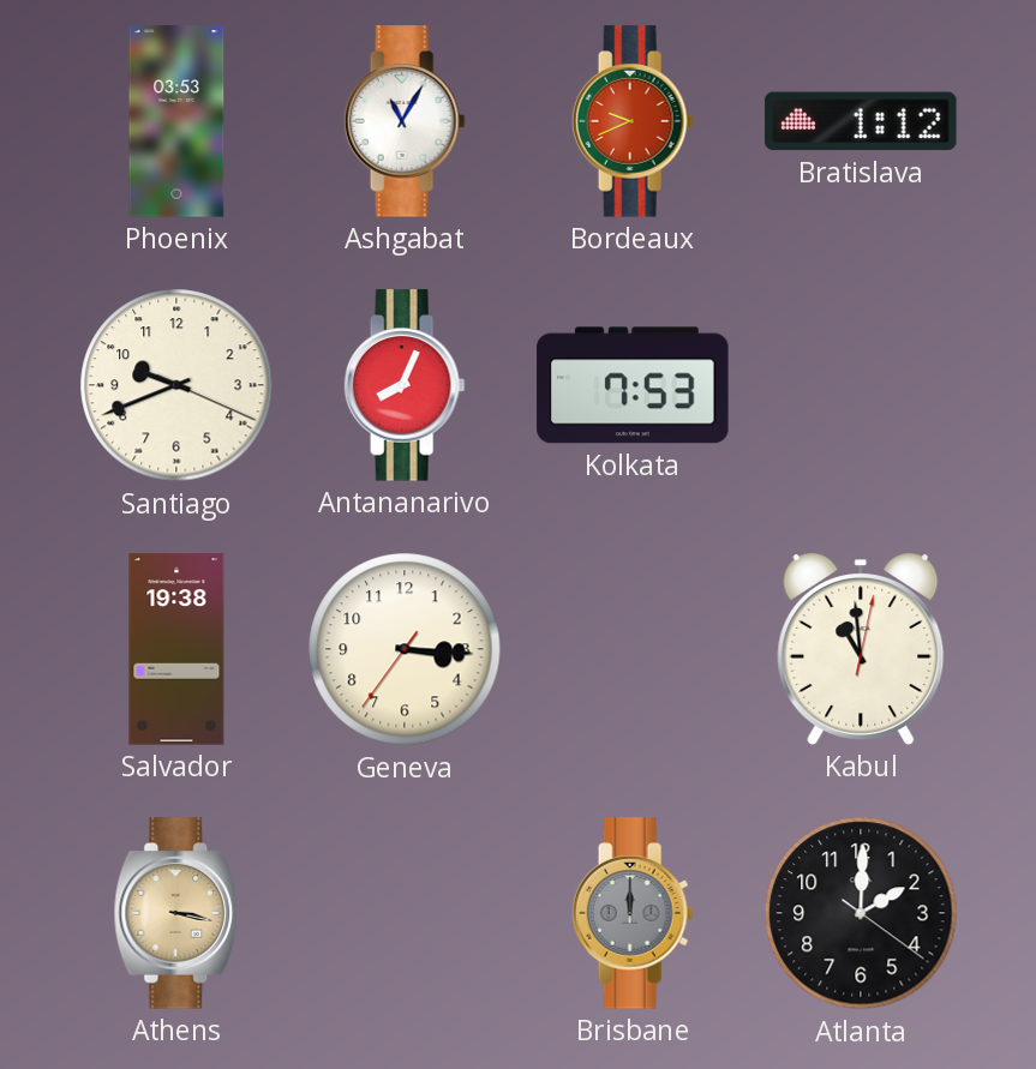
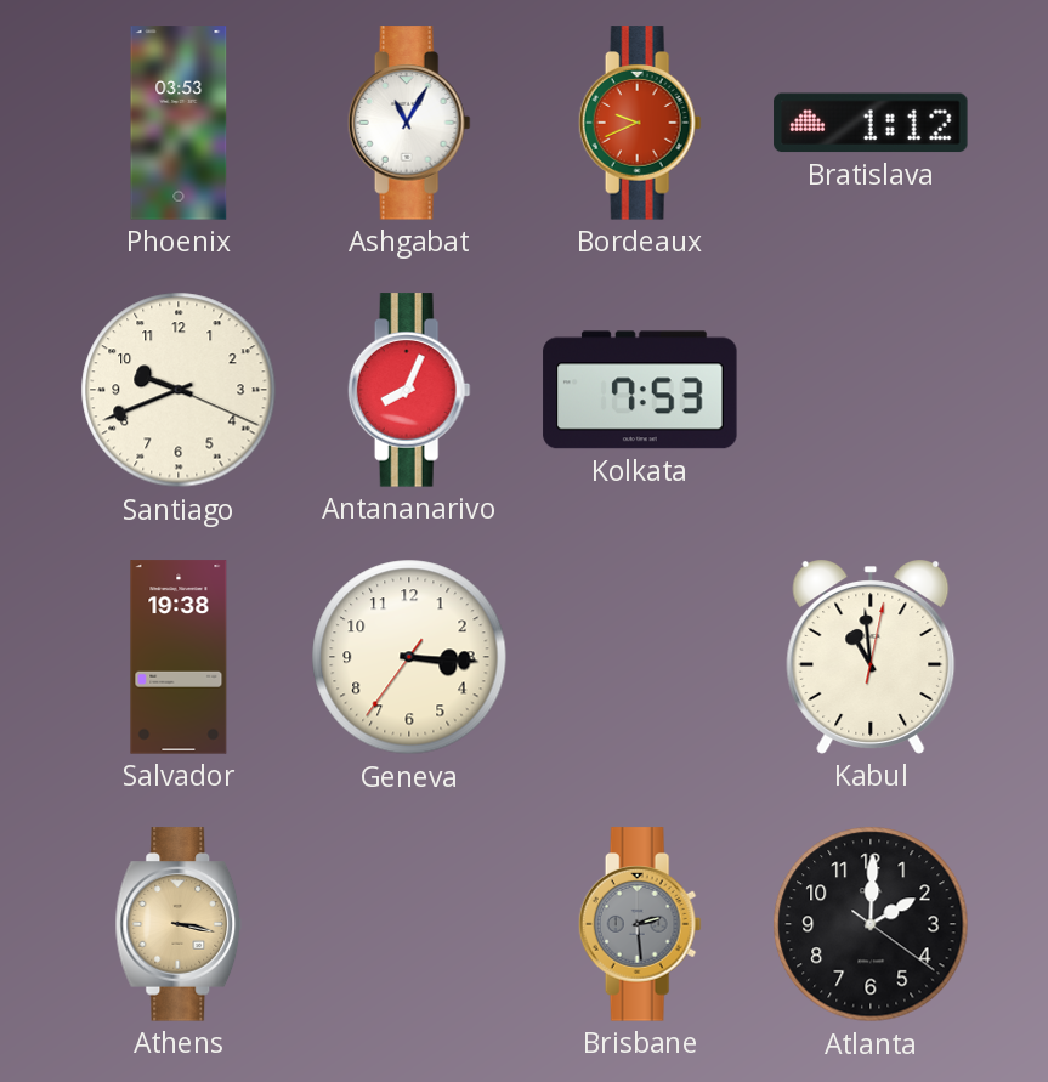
Brisbane: 12:00 -> 2:29 (640, 924)
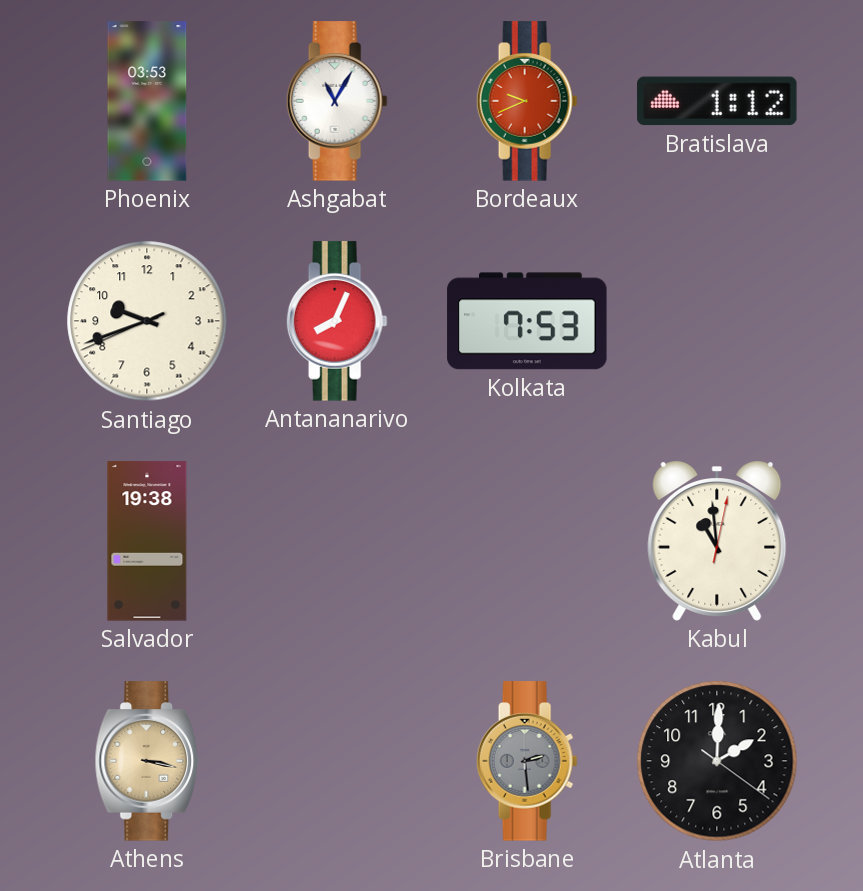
Santiago: 9:41:19 -> 9:41:41 (147, 321)
Geneva: 3:15 -> none (409, 657)
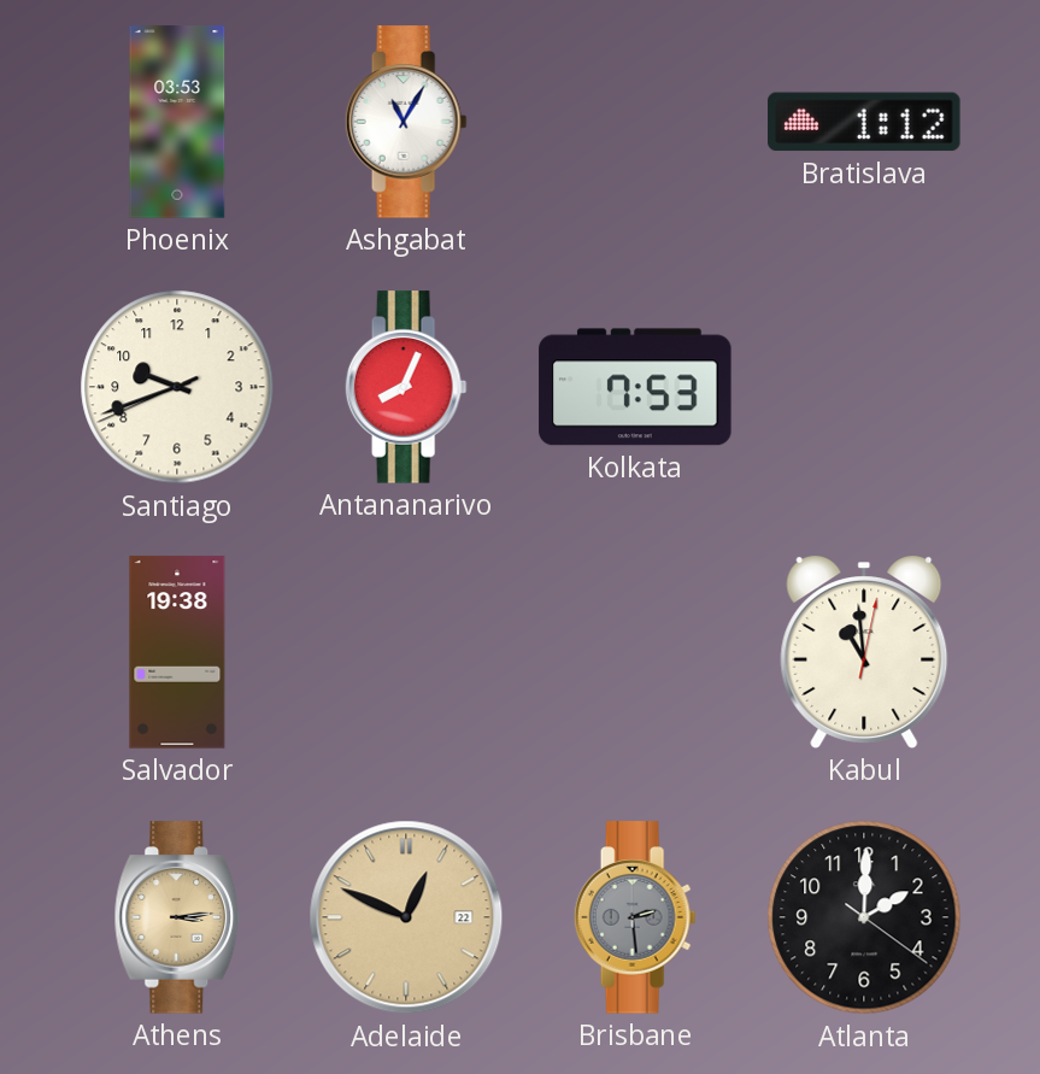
Bordeaux: 9:41 -> none (527, 101)
Athens: 3:17 -> 3:14 (177, 917)
Adelaide: none -> 12:49 (406, 917)
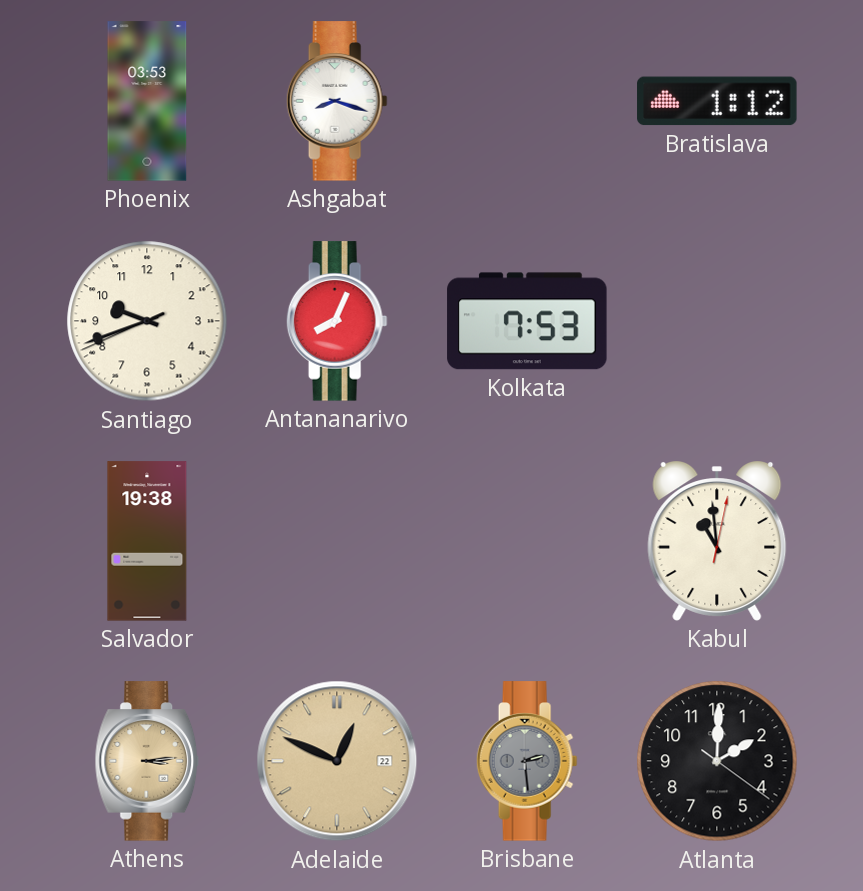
Ashgabat: 11:05 -> 8:18 (337, 101)
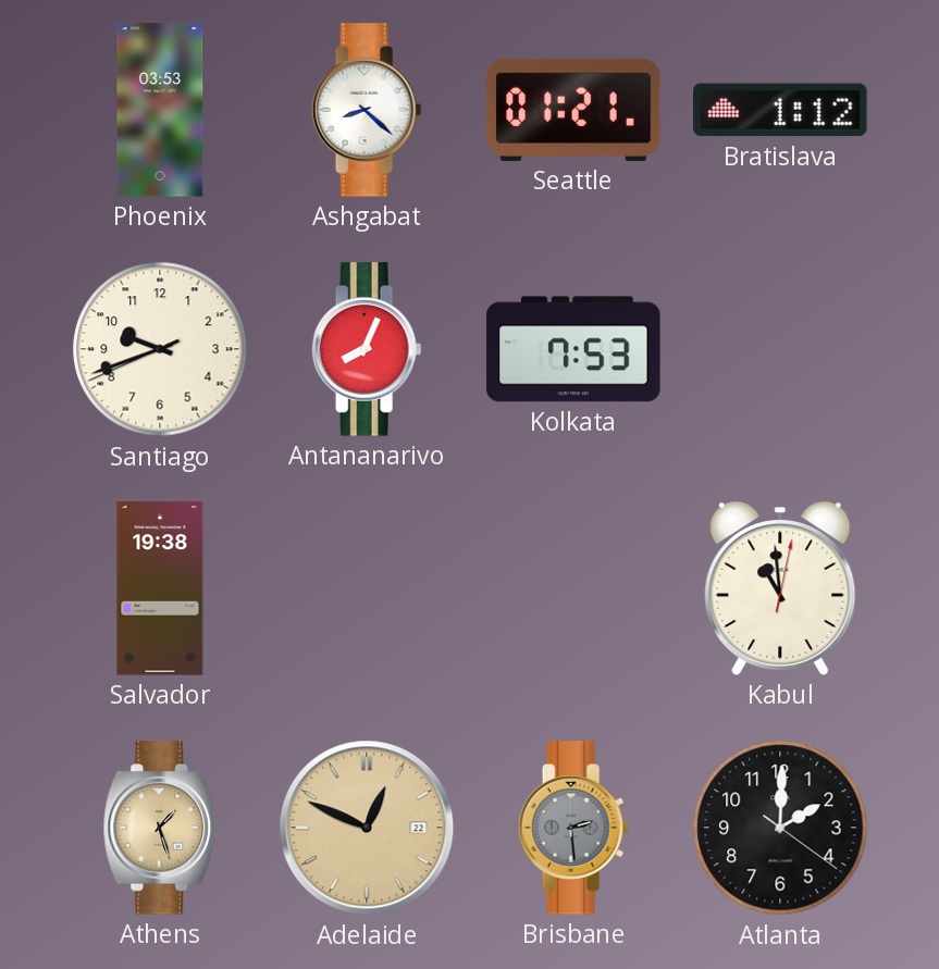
Ashgabat: 8:18 -> 8:22 (367, 110)
Seattle: none -> 01:21 (573, 110)
Athens: 3:14 -> 1:27 (160, 828)
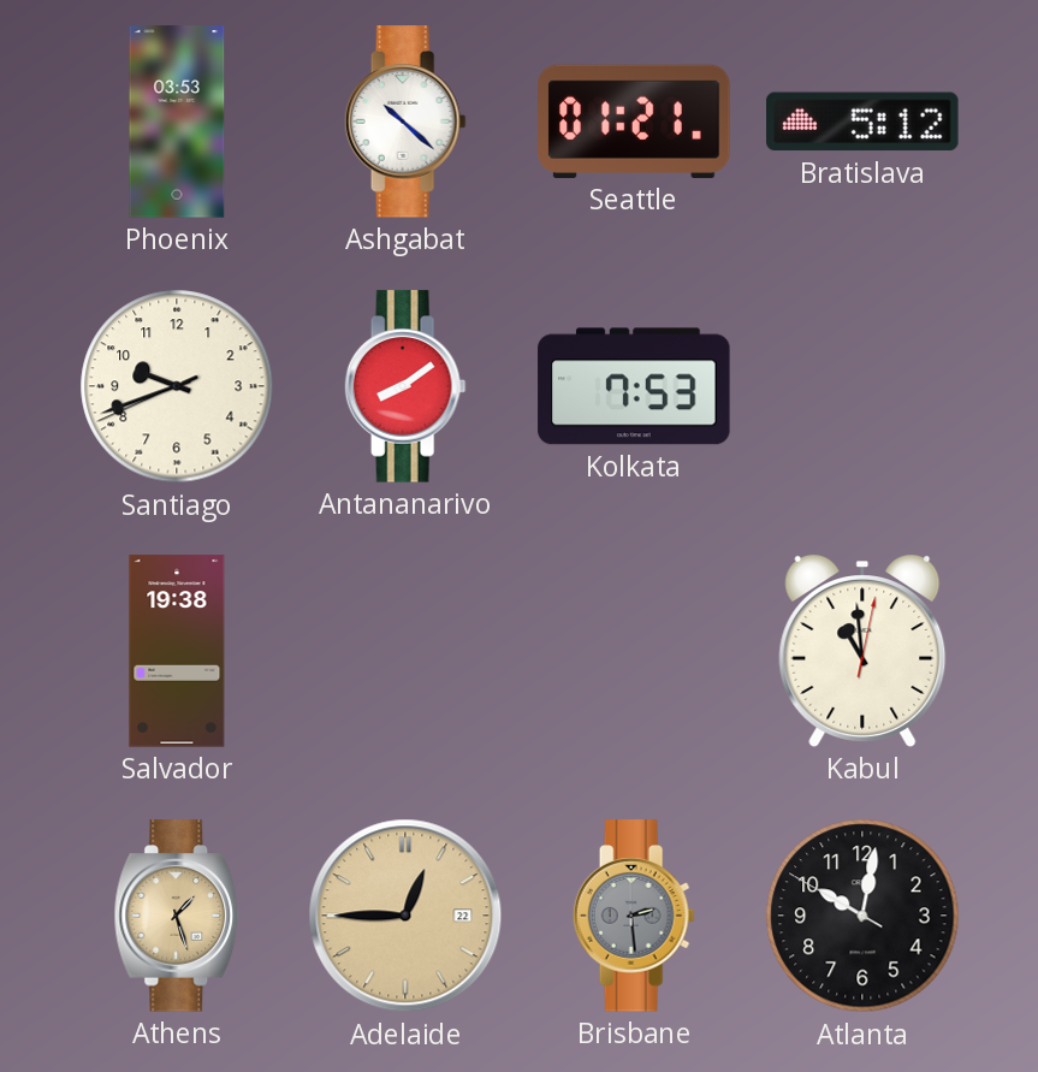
Ashgabat: 8:22 -> 10:22 (405, 122)
Bratislava: 1:12 -> 5:12 (862, 122)
Antananarivo: 8:04 -> 8:09 (405, 386)
Adelaide: 12:49 -> 12:45 (405, 916)
Atlanta: 2:00 -> 10:01 (862, 916)
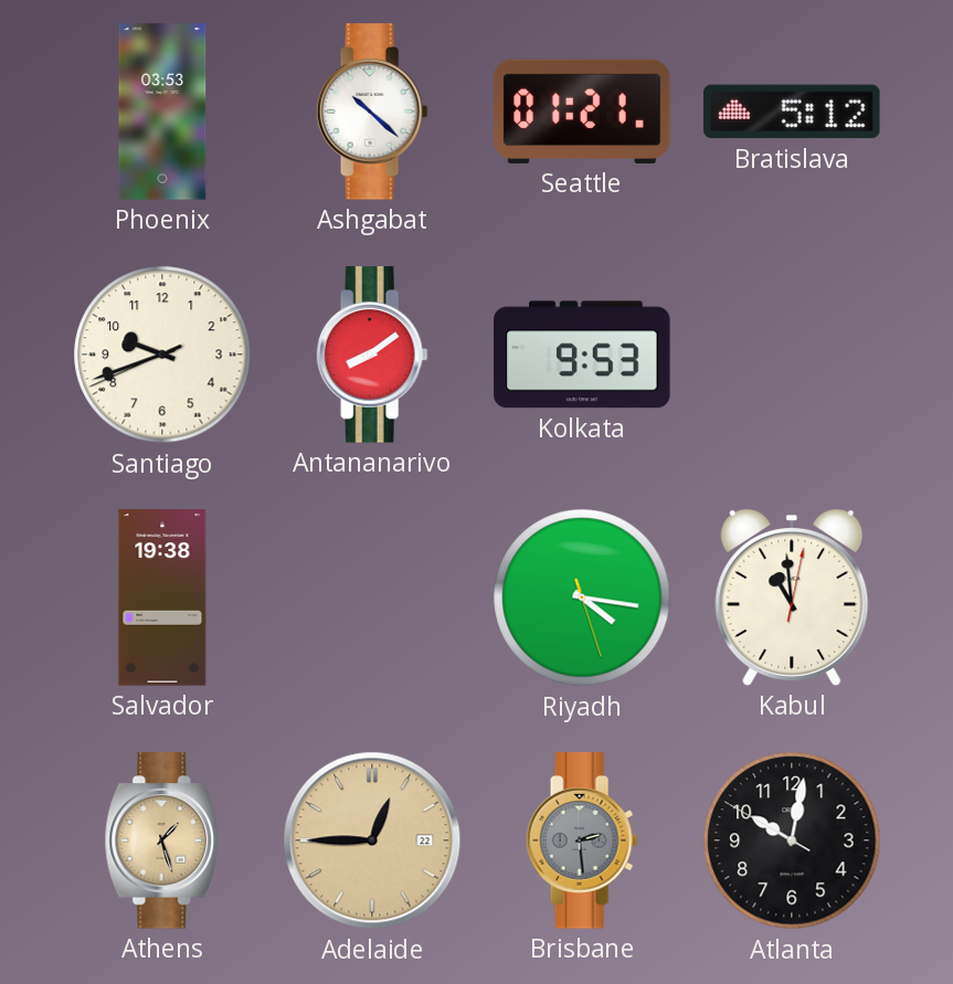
Kolkata: 7:53 -> 9:53 (582, 355)
Riyadh: none -> 4:16 (582, 597)
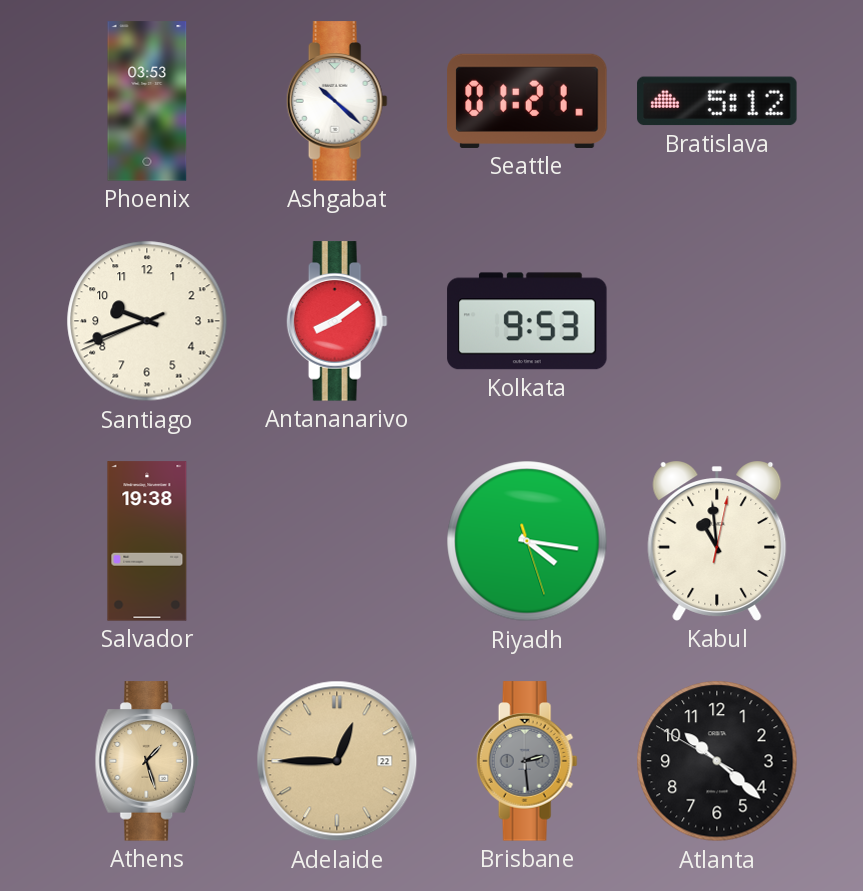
Atlanta: 10:01 -> 10:21 (717, 761)
